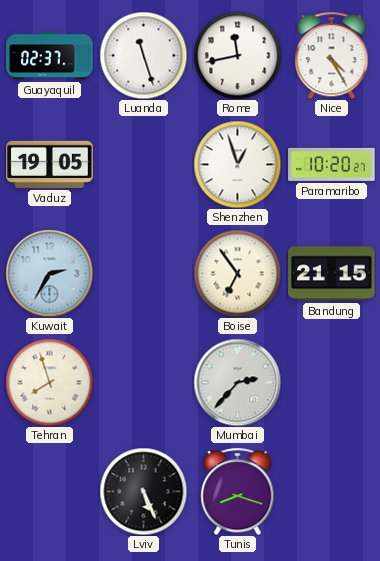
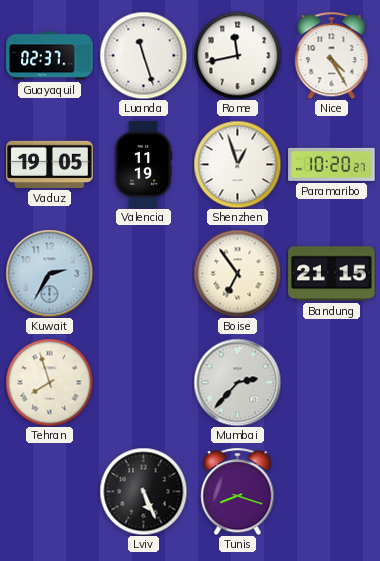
Valencia: none -> 11:19 (143, 165)
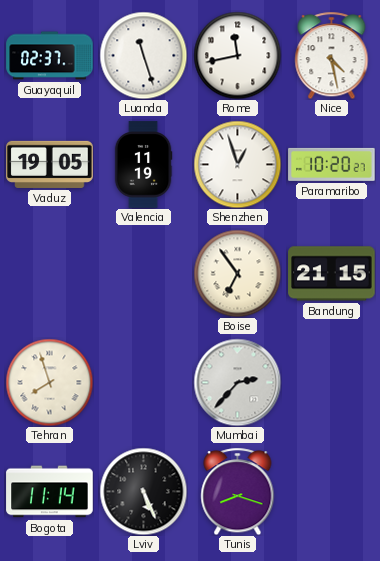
Nice: 4:25 -> 4:28 (332, 55)
Kuwait: 2:35 -> none (49, 273)
Bogota: none -> 11:14 (50, 492)
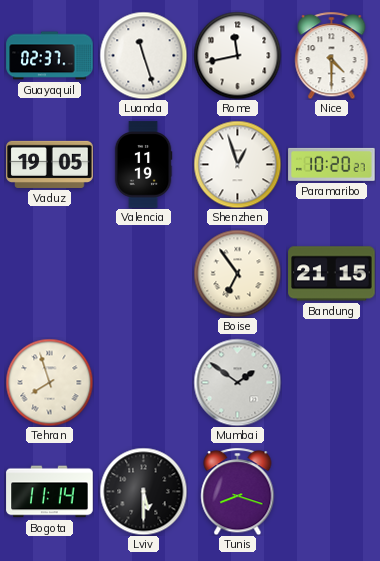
Nice: 4:28 -> 4:30 (332, 55)
Mumbai: 2:37 -> 1:51 (237, 382)
Lviv: 5:26 -> 5:30 (143, 491)
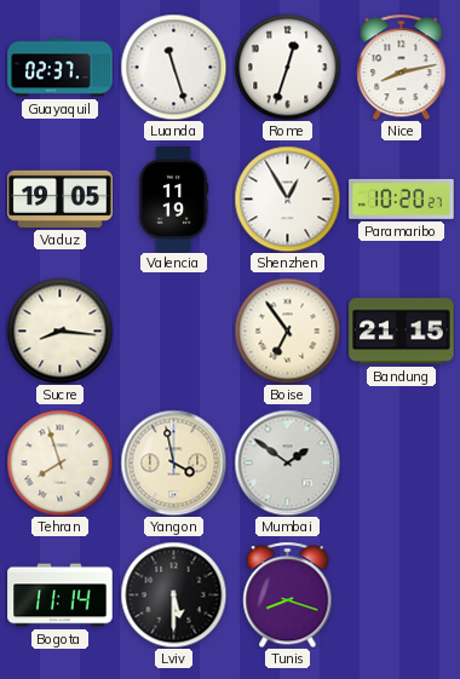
Rome: 11:43 -> 12:33 (287, 67)
Nice: 4:30 -> 8:13 (402, 67)
Shenzhen: 12:57 -> 12:55 (287, 198)
Sucre: none -> 8:16 (59, 330)
Yangon: none -> 3:58 (173, 462)
